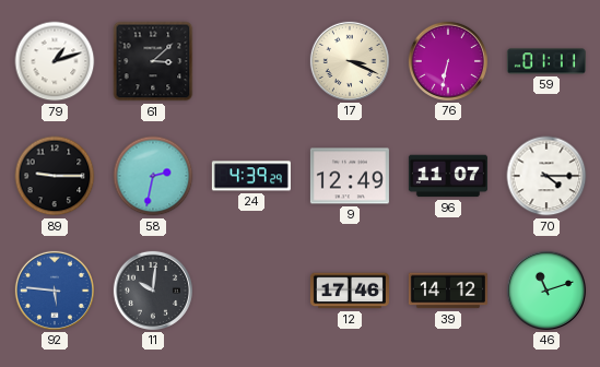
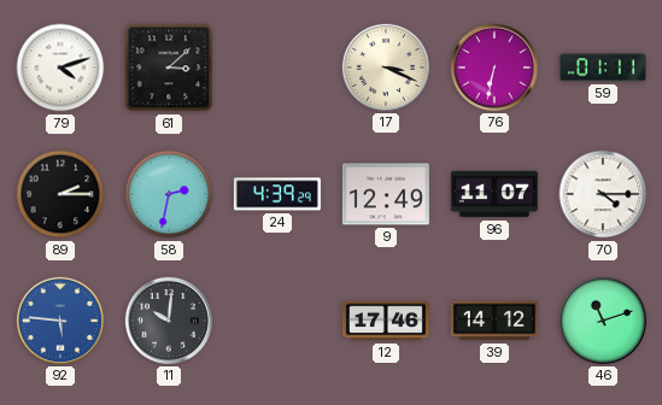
79: 1:12 -> 4:12 (60, 67)
89: 9:15 -> 2:15 (60, 194)
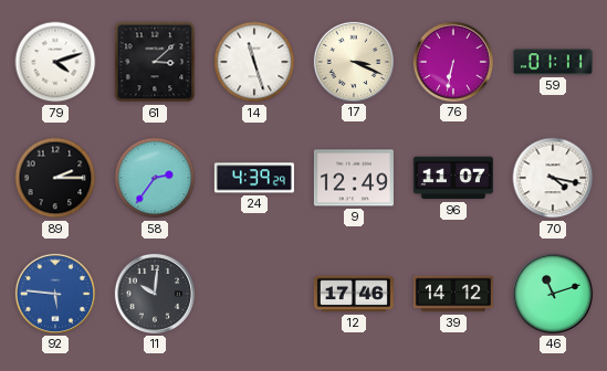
14: none -> 11:27 (254, 62)
58: 2:32 -> 2:36 (155, 178)
70: 4:15 -> 4:17 (553, 178)
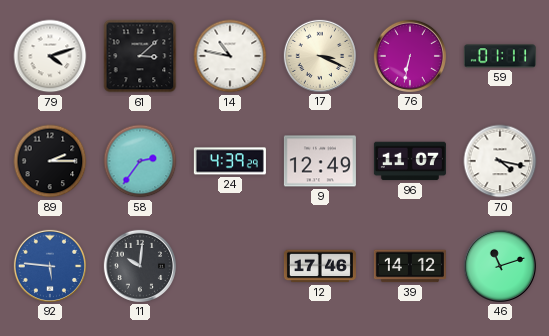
14: 11:27 -> 10:47 (230, 56)
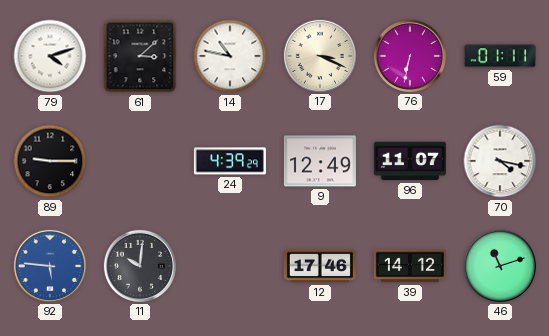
89: 2:15 -> 9:15 (50, 161)
58: 2:36 -> none (140, 161)
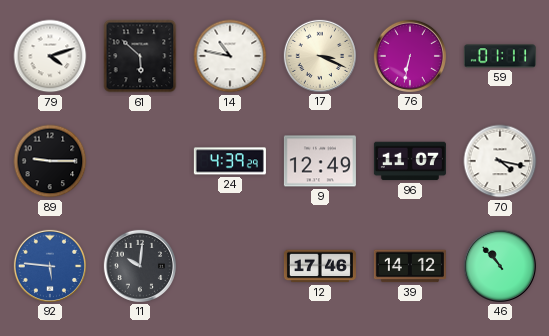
61: 3:08 -> 5:52 (140, 56)
46: 11:12 -> 10:53 (500, 266)
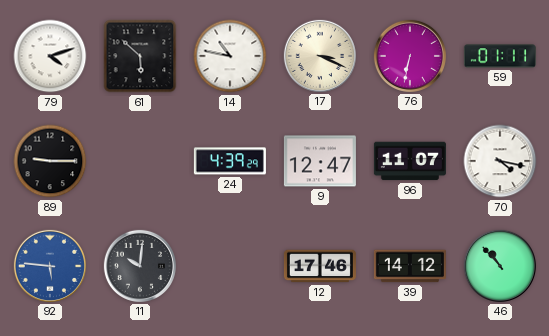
9: 12:49 -> 12:47 (320, 161)
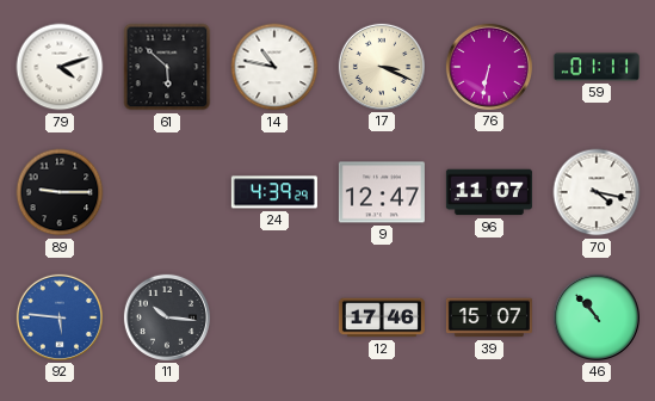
11: 10:01 -> 10:16 (167, 317)
39: 14:12 -> 15:07 (489, 317)
